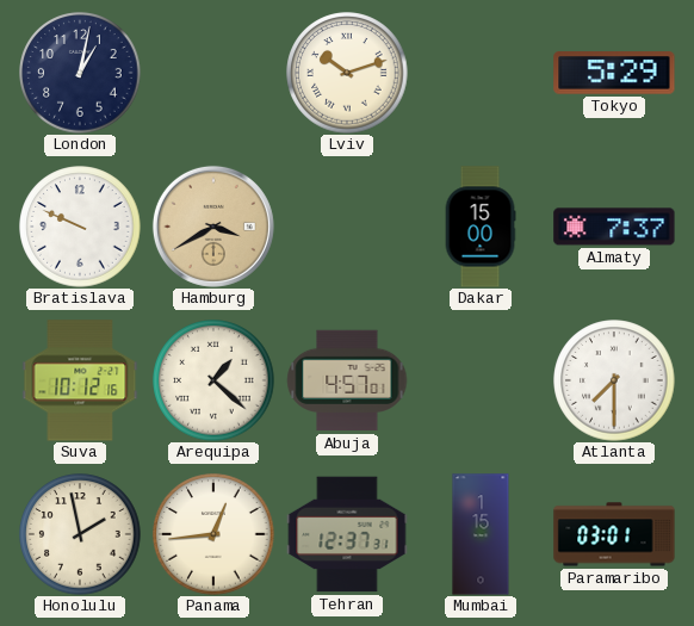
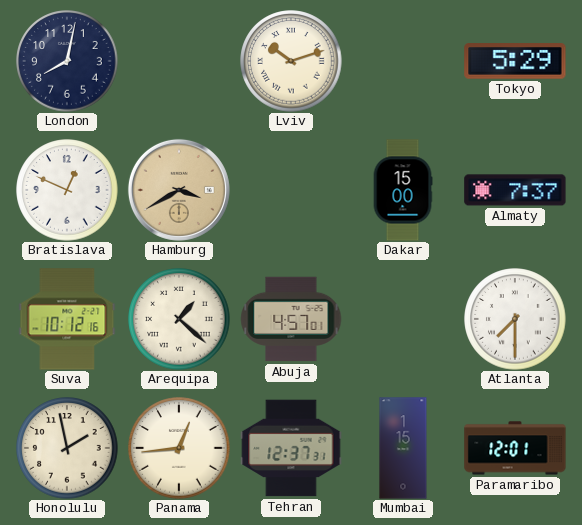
London: 1:02 -> 8:02 (67, 61)
Bratislava: 9:49 -> 12:49 (67, 190)
Paramaribo: 03:01 -> 12:01 (515, 448)
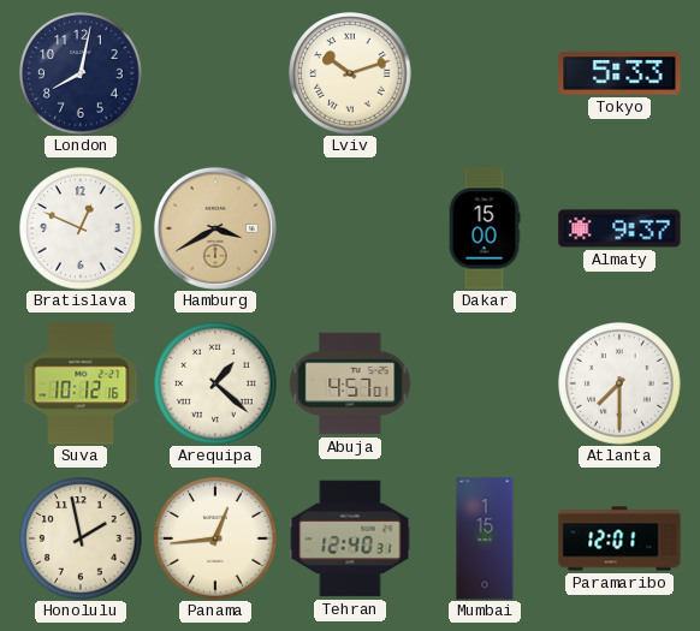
Tokyo: 5:29 -> 5:33 (619, 73)
Almaty: 7:37 -> 9:37 (619, 228)
Tehran: 12:37 -> 12:40 (350, 538)
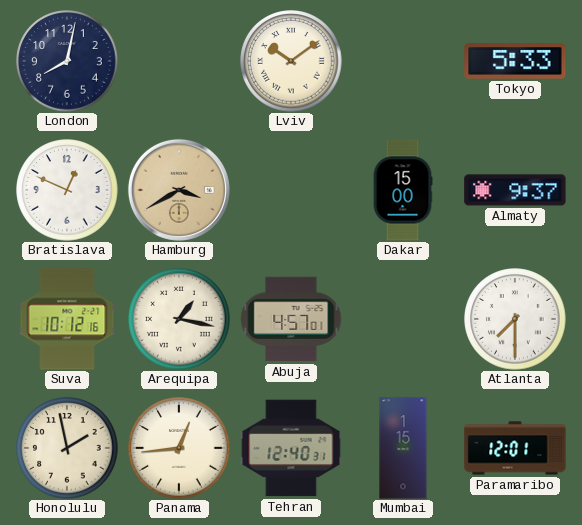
Lviv: 10:12 -> 10:09 (291, 61)
Arequipa: 1:22 -> 1:17 (179, 319)
